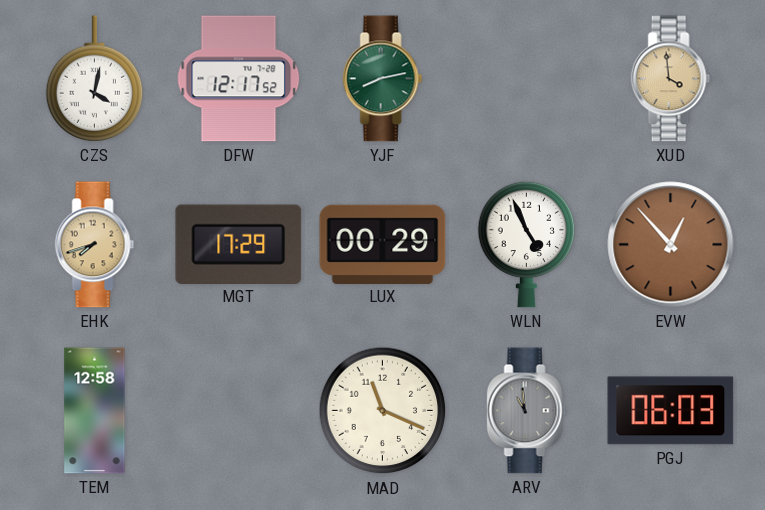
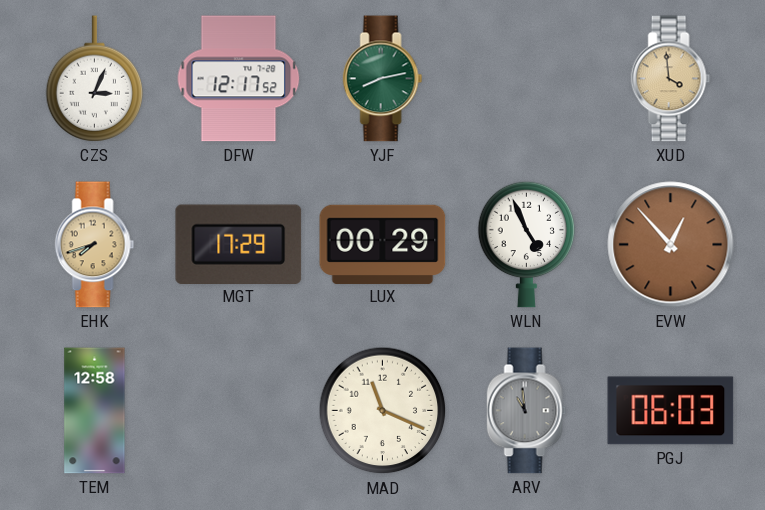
CZS: 4:02 -> 3:04 (95, 79)
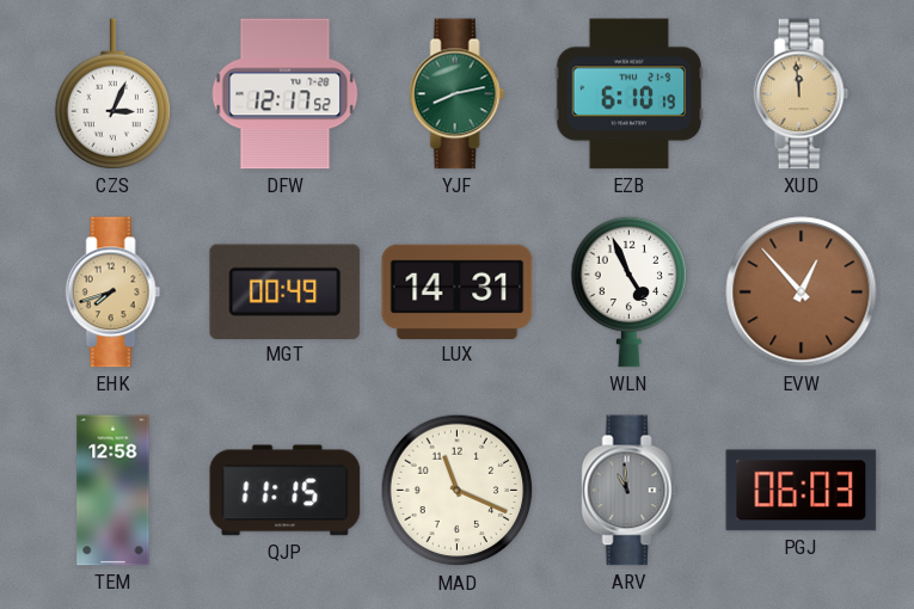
EZB: none -> 6:10 (628, 94)
XUD: 3:59 -> 11:59 (802, 94)
MGT: 17:29 -> 00:49 (286, 291)
LUX: 00:29 -> 14:31 (458, 291)
QJP: none -> 11:15 (286, 491)
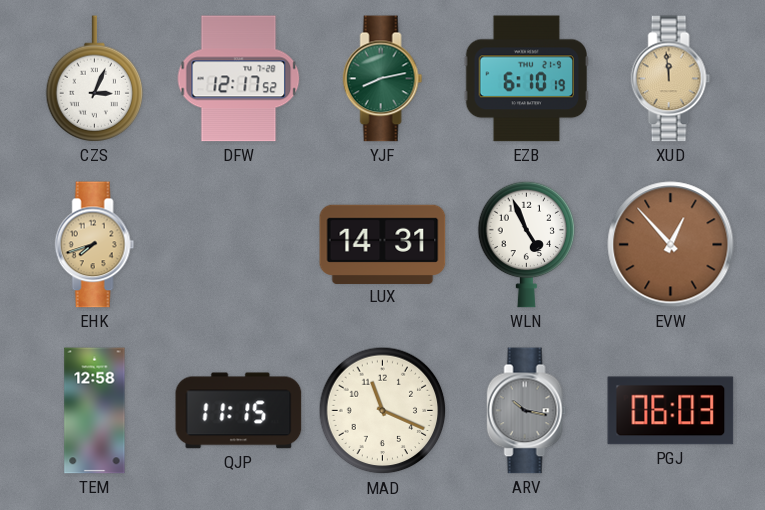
MGT: 00:49 -> none (286, 291)
ARV: 10:59 -> 10:17 (527, 411)
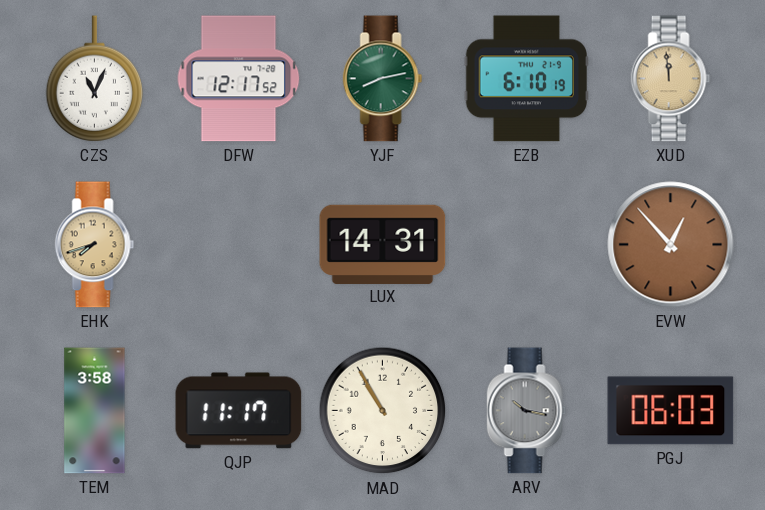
CZS: 3:04 -> 11:04 (95, 79)
WLN: 4:56 -> none (527, 244)
TEM: 12:58 -> 3:58 (95, 411)
QJP: 11:15 -> 11:17 (239, 411)
MAD: 11:19 -> 10:55 (383, 411)
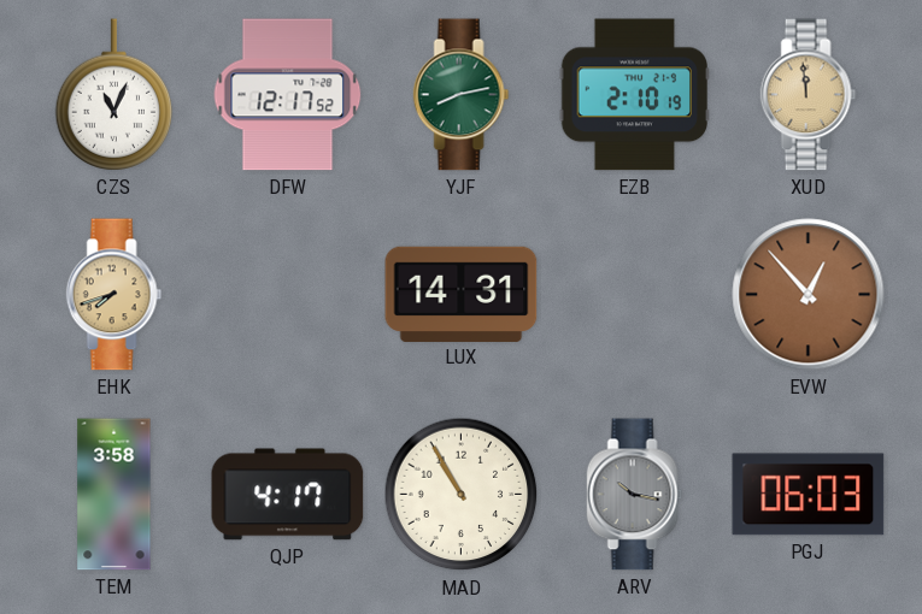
EZB: 6:10 -> 2:10 (634, 95)
QJP: 11:17 -> 4:17 (288, 495)
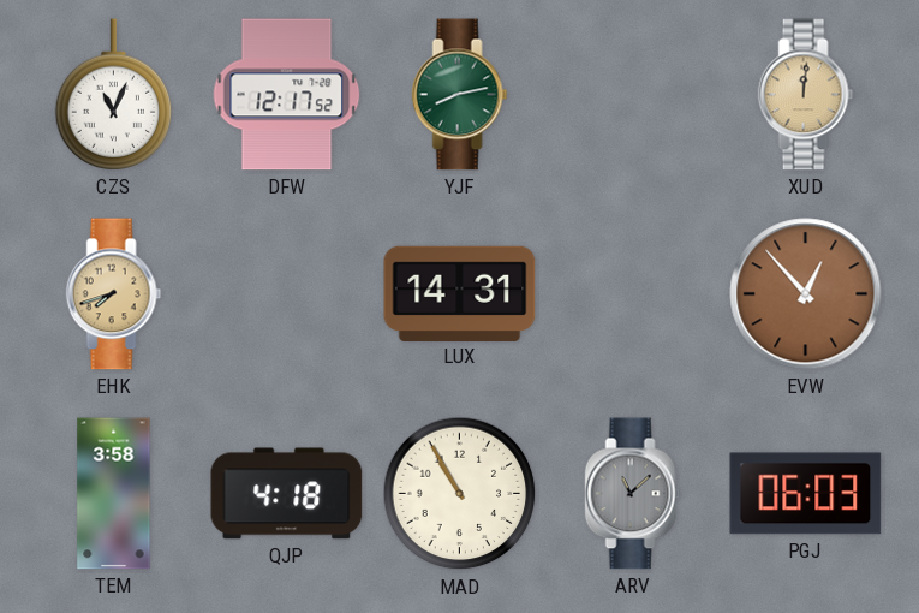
EZB: 2:10 -> none (634, 95)
XUD: 11:59 -> 12:01 (806, 95)
QJP: 4:17 -> 4:18 (287, 494)
ARV: 10:17 -> 11:08 (633, 494)
